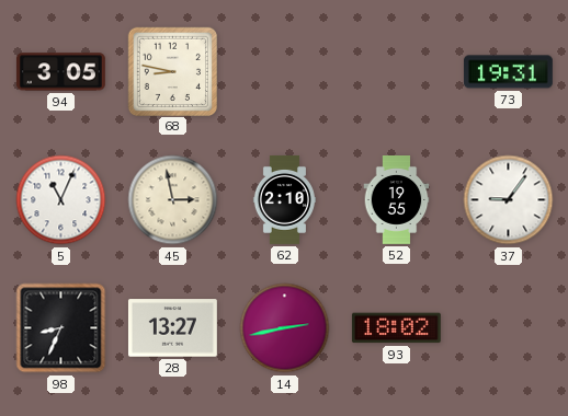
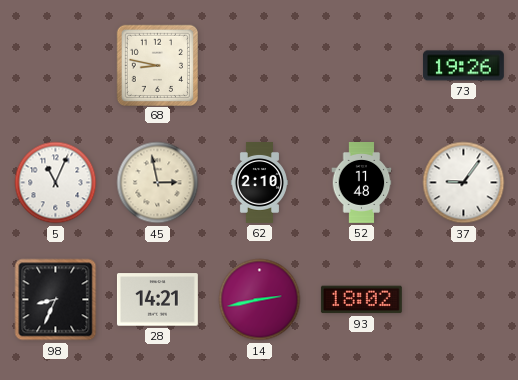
94: 3:05 -> none (60, 72)
73: 19:31 -> 19:26 (463, 66)
52: 19:55 -> 11:48 (362, 183)
28: 13:27 -> 14:21 (157, 300)
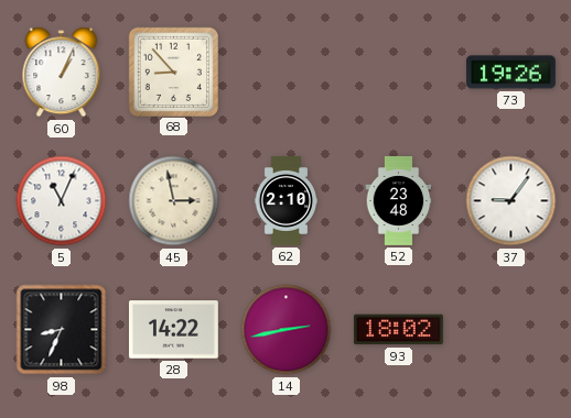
60: none -> 1:04 (62, 73)
68: 8:47 -> 8:53 (173, 71)
52: 11:48 -> 23:48 (399, 201)
28: 14:21 -> 14:22 (173, 330)
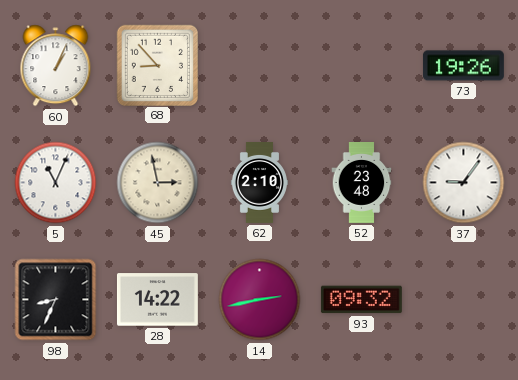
93: 18:02 -> 09:32 (361, 300)
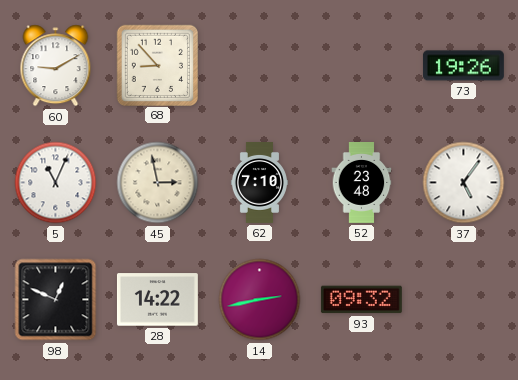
60: 1:04 -> 9:10 (56, 66)
62: 2:10 -> 7:10 (259, 183)
37: 9:06 -> 5:06 (464, 183)
98: 8:34 -> 12:49 (56, 300)
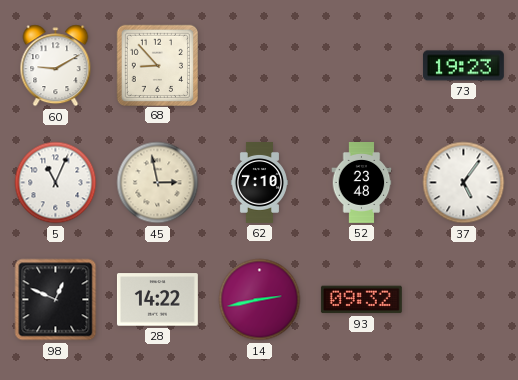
73: 19:26 -> 19:23 (463, 66)
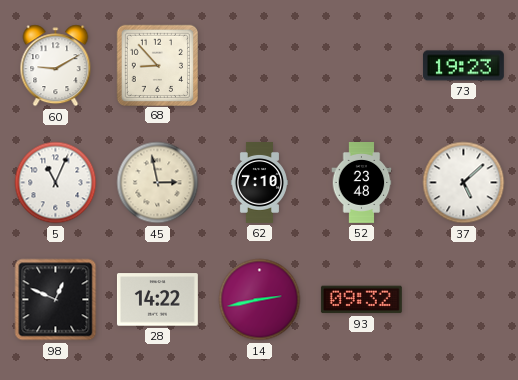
37: 5:06 -> 5:08 (464, 183)
